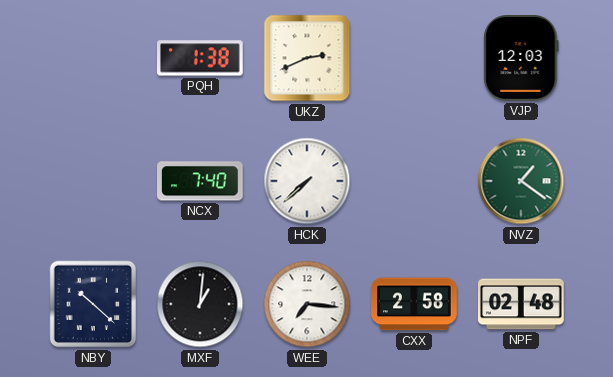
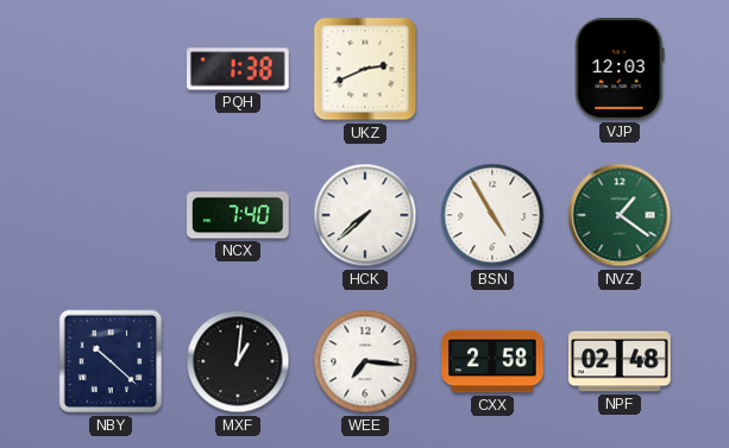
BSN: none -> 4:55 (492, 215)
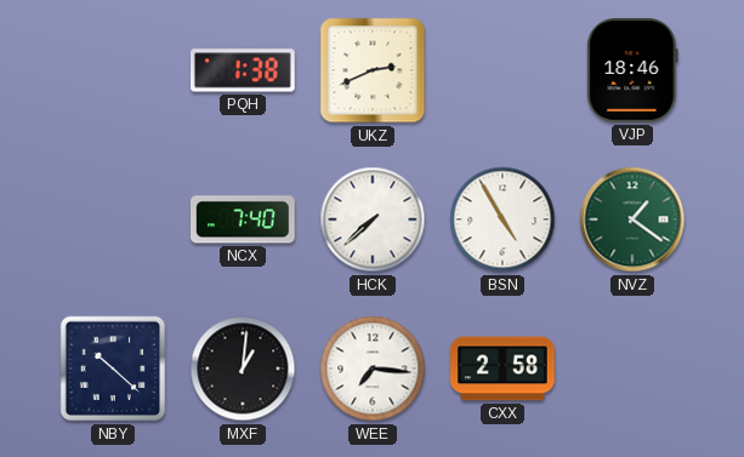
VJP: 12:03 -> 18:46 (632, 72)
NPF: 02:48 -> none (620, 361)
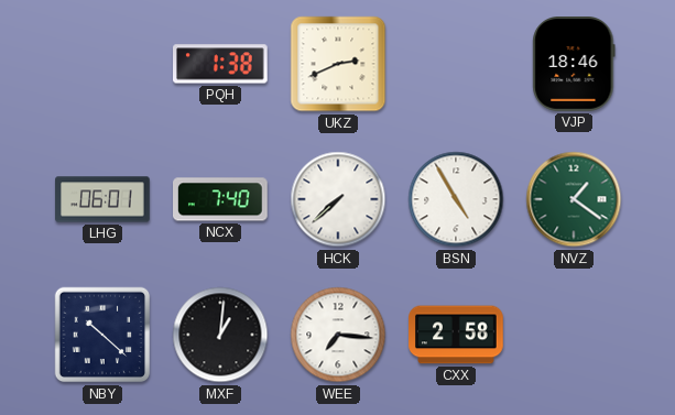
LHG: none -> 06:01 (102, 199)
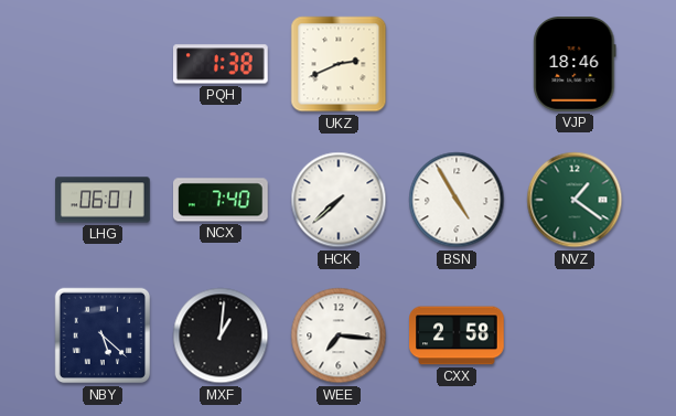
NBY: 10:22 -> 5:22 (103, 335)
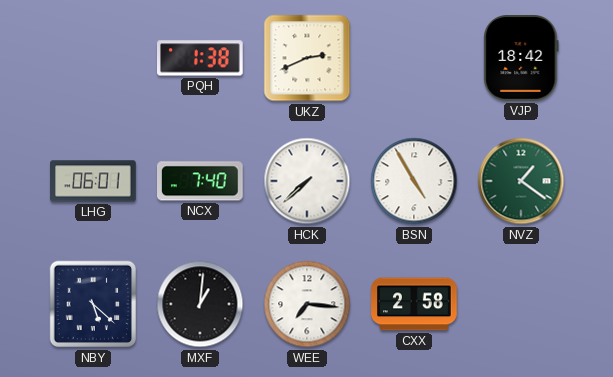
VJP: 18:46 -> 18:42 (521, 59)
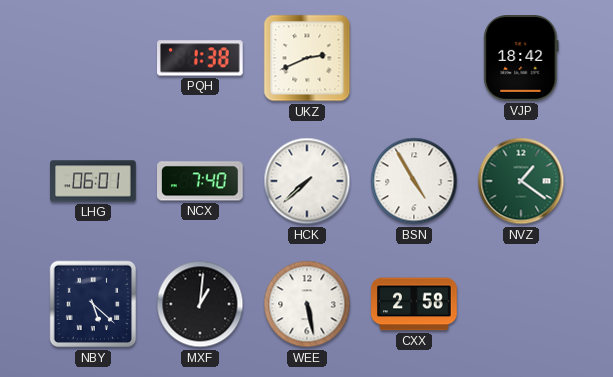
WEE: 7:16 -> 5:28 (307, 304)
